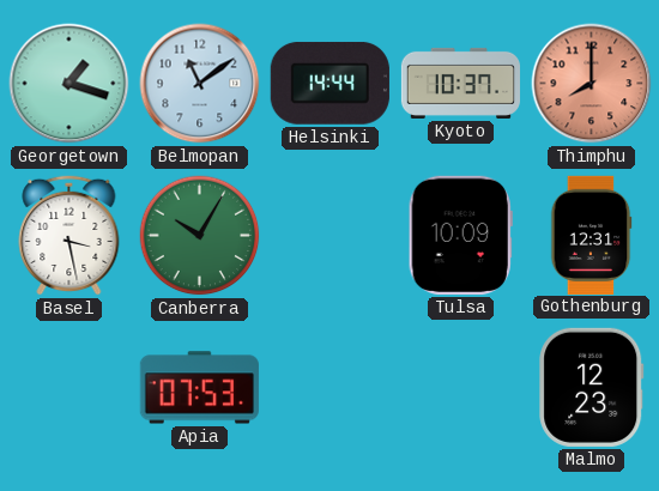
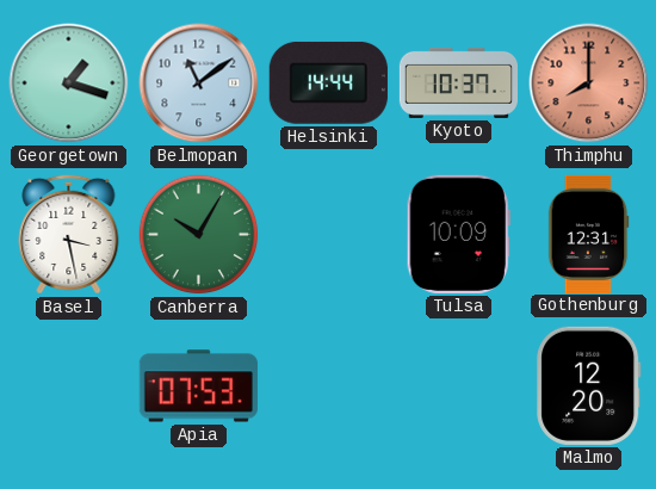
Malmo: 12:23 -> 12:20 (589, 385)
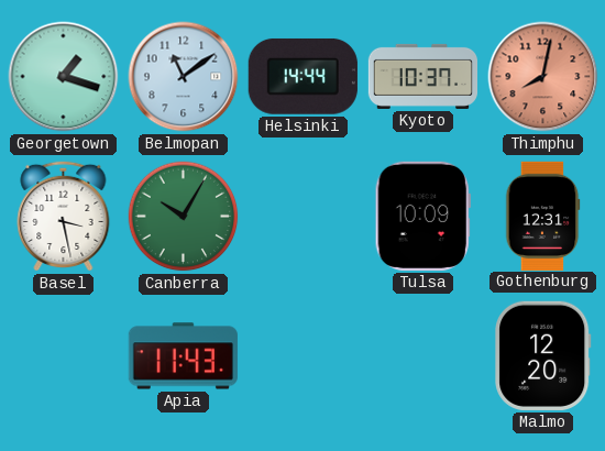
Thimphu: 8:00 -> 8:02 (543, 77)
Apia: 07:53 -> 11:43 (183, 356)
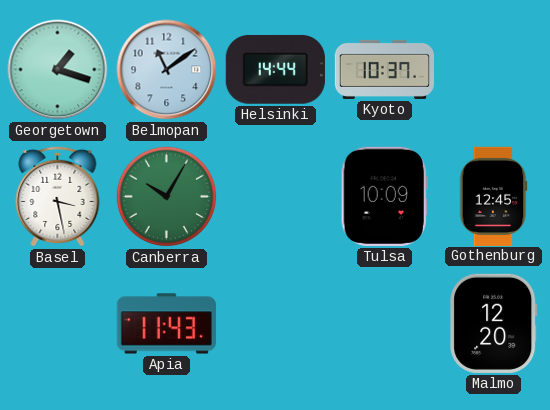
Thimphu: 8:02 -> none (543, 77)
Gothenburg: 12:31 -> 12:45 (493, 196)
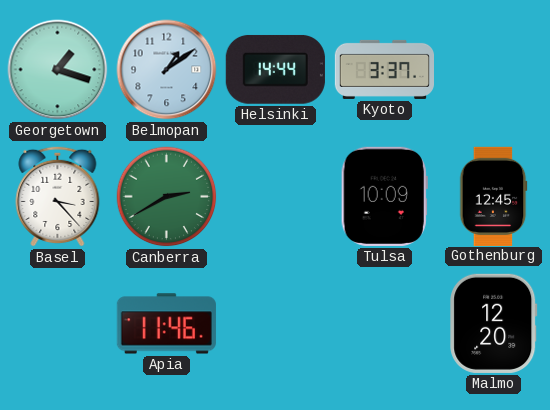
Belmopan: 11:09 -> 1:09 (167, 70)
Kyoto: 10:37 -> 3:37 (384, 69)
Basel: 3:28 -> 3:23 (58, 196)
Canberra: 10:05 -> 2:40 (167, 197)
Apia: 11:43 -> 11:46 (166, 324)
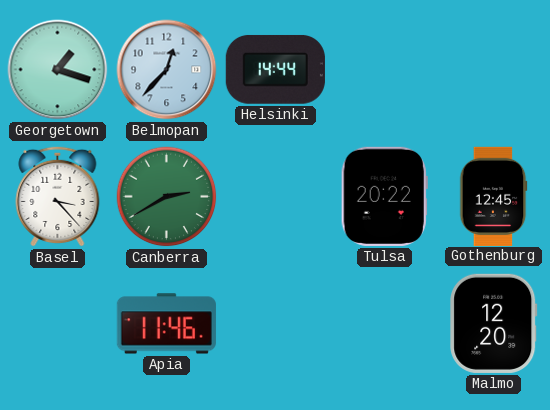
Belmopan: 1:09 -> 12:37 (167, 70)
Kyoto: 3:37 -> none (384, 69)
Tulsa: 10:09 -> 20:22 (384, 196)
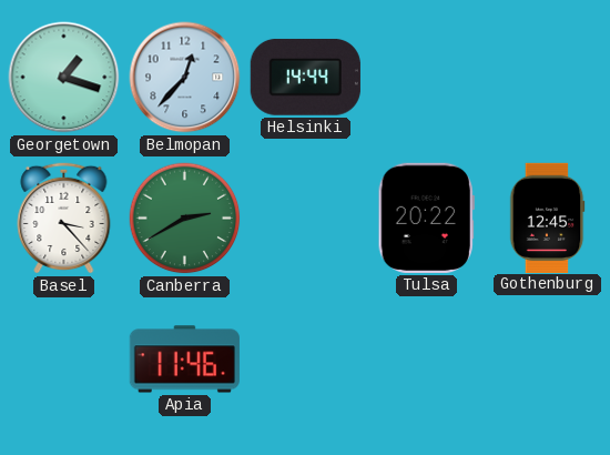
Malmo: 12:20 -> none (494, 323)
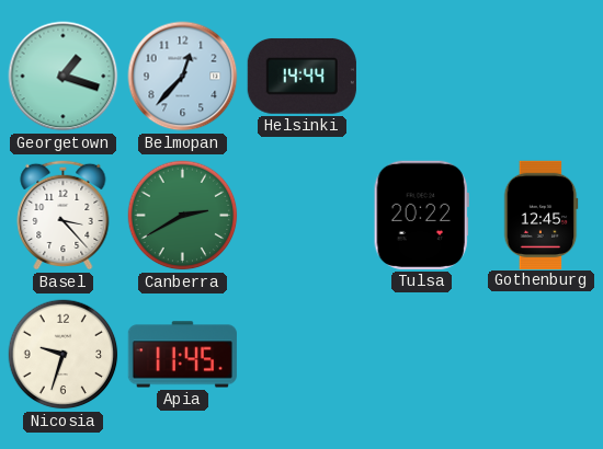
Nicosia: none -> 9:33 (64, 355)
Apia: 11:46 -> 11:45 (182, 355)
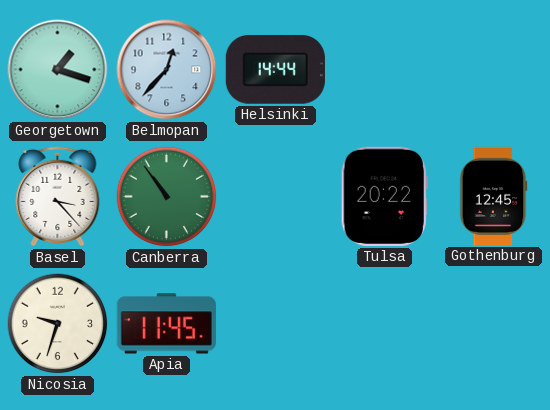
Canberra: 2:40 -> 10:54 (167, 197)
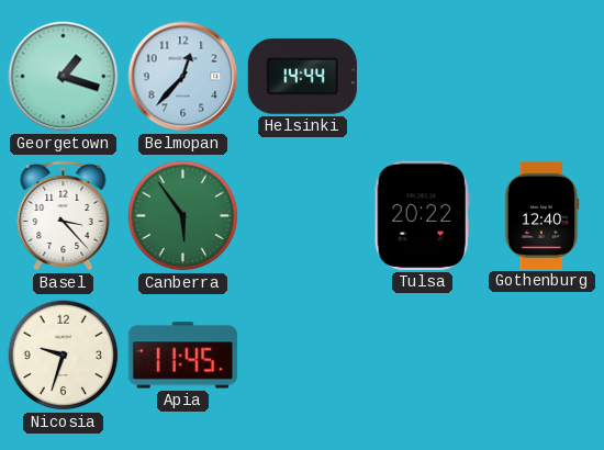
Canberra: 10:54 -> 5:54 (183, 216)
Gothenburg: 12:45 -> 12:40 (541, 215)
